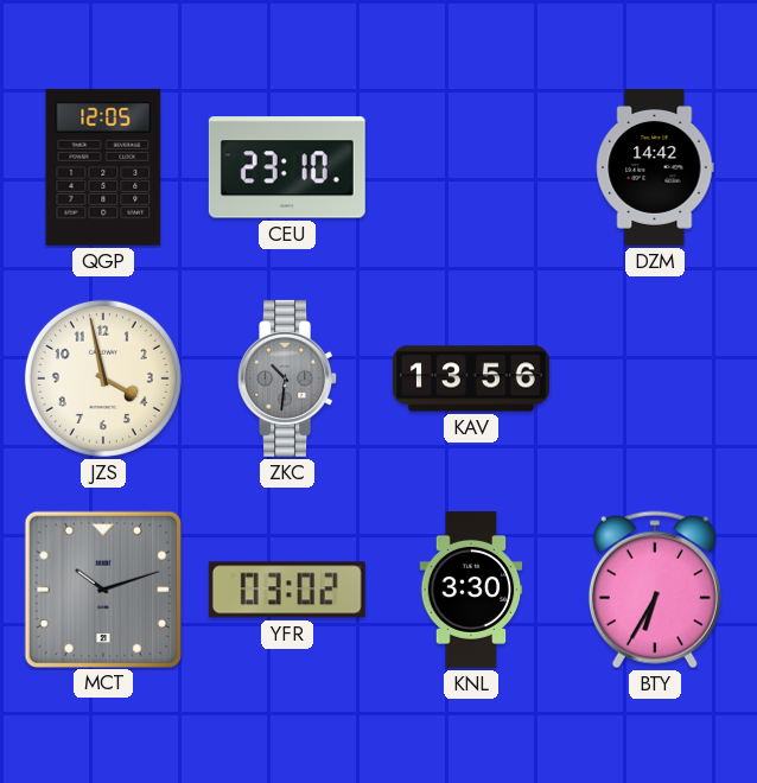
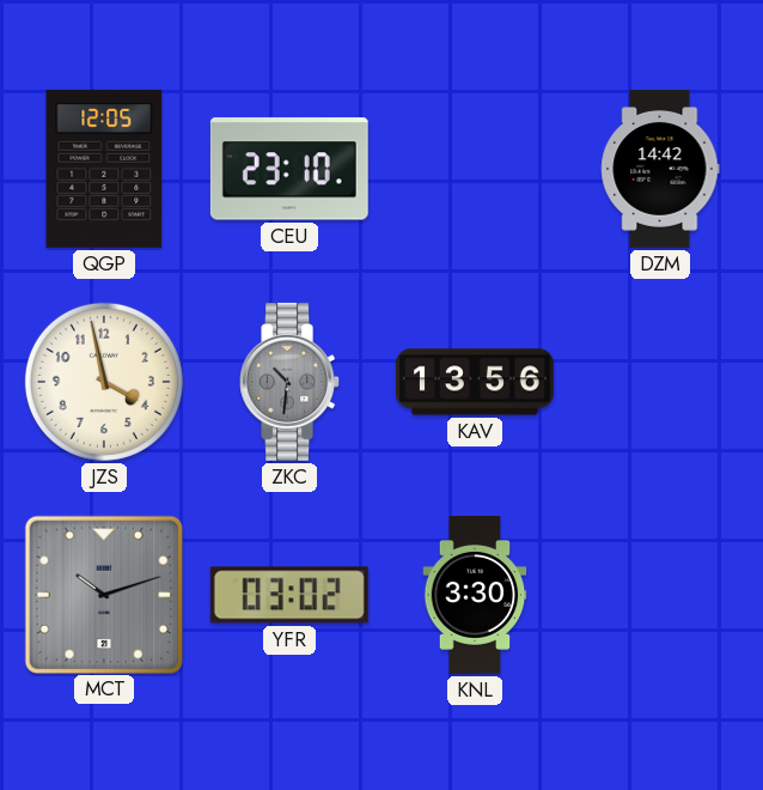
BTY: 6:35 -> none (655, 590)
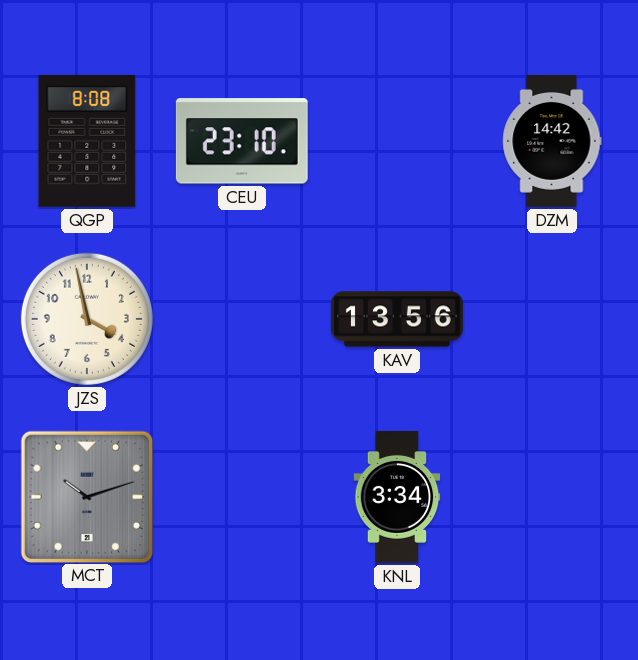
QGP: 12:05 -> 8:08 (87, 141)
ZKC: 10:31 -> none (289, 382)
YFR: 03:02 -> none (289, 595)
KNL: 3:30 -> 3:34 (397, 497)
